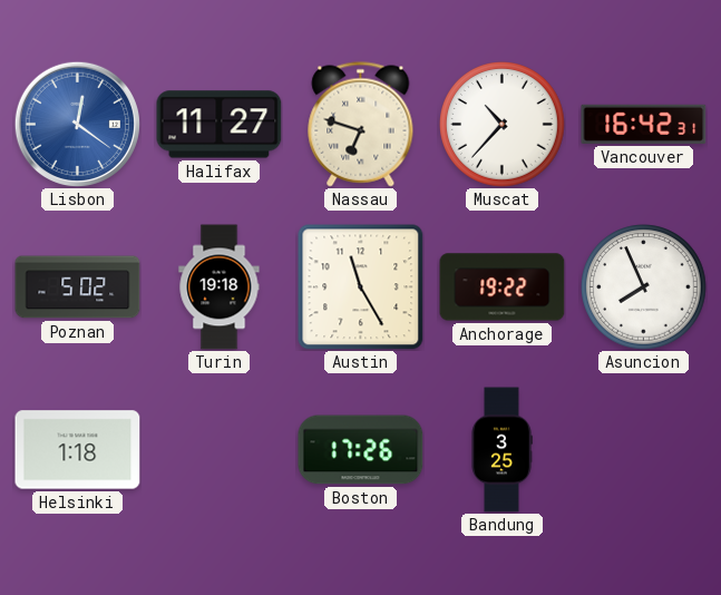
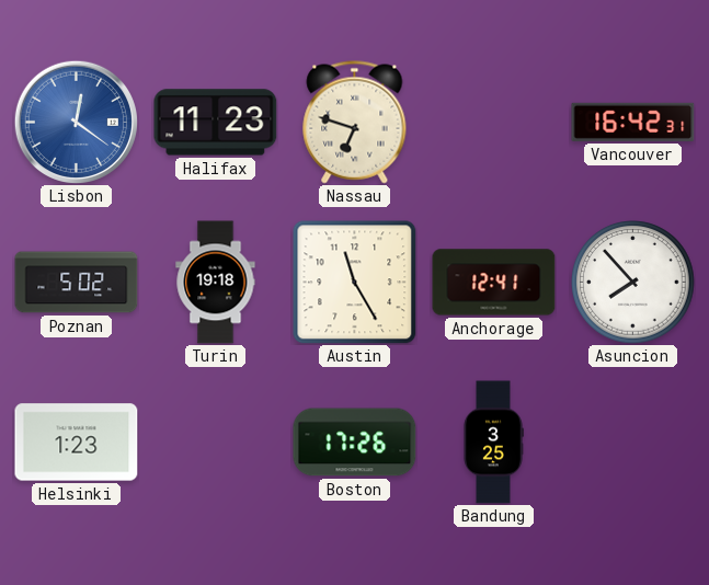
Halifax: 11:27 -> 11:23 (216, 123)
Muscat: 10:37 -> none (503, 125)
Anchorage: 19:22 -> 12:41 (494, 283)
Asuncion: 7:56 -> 7:53 (633, 283)
Helsinki: 1:18 -> 1:23 (77, 443)
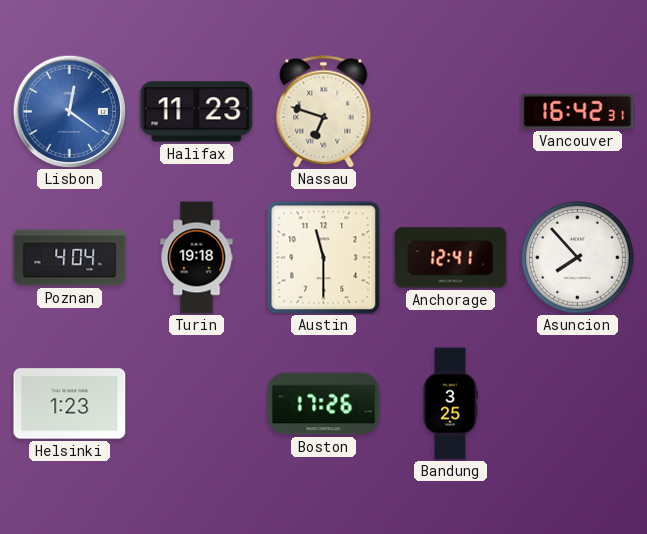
Poznan: 5:02 -> 4:04 (70, 258)
Austin: 11:25 -> 11:30 (324, 258)
